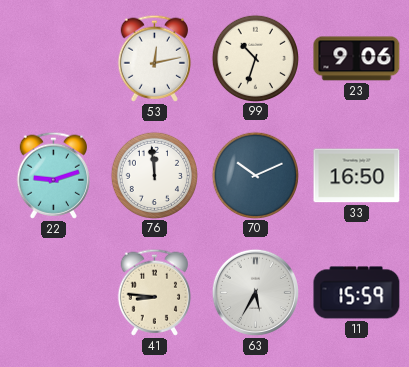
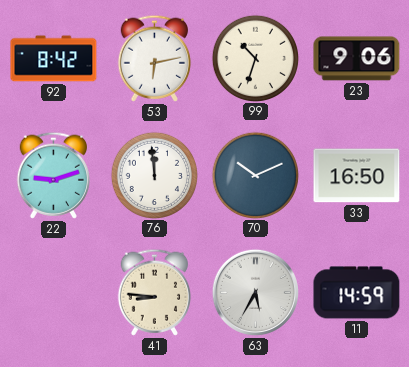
92: none -> 8:42 (54, 59)
53: 12:13 -> 6:13 (154, 58)
11: 15:59 -> 14:59 (357, 293)
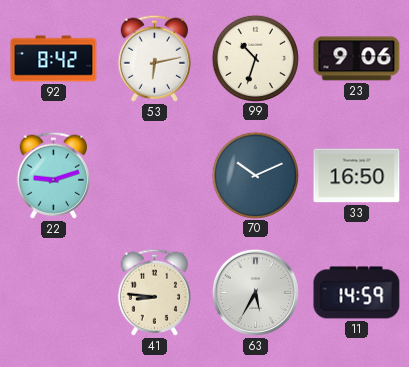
76: 11:59 -> none (154, 175)
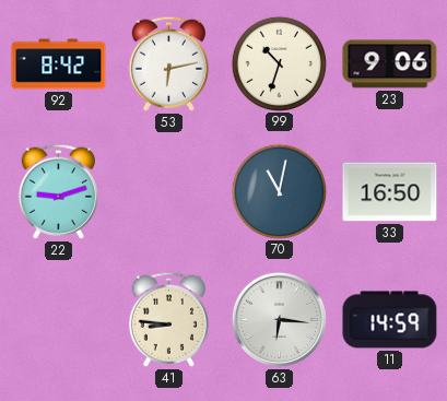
70: 10:11 -> 11:02 (279, 191)
63: 5:35 -> 6:16 (279, 319)
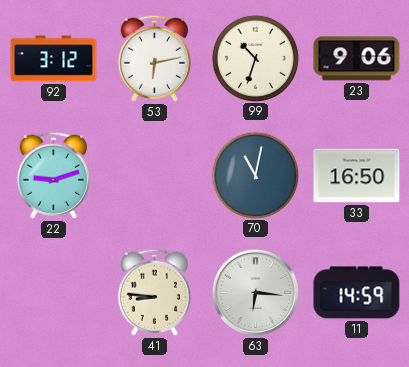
92: 8:42 -> 3:12 (54, 59)
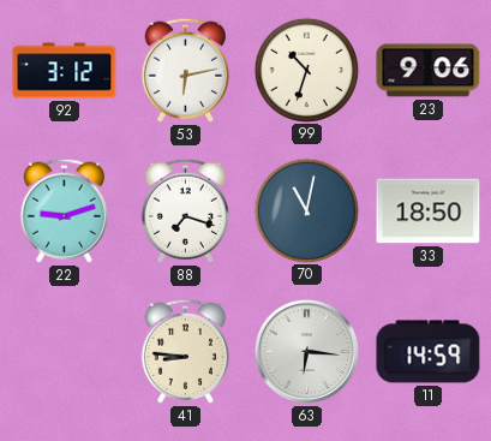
88: none -> 7:18 (185, 210)
33: 16:50 -> 18:50 (429, 211)
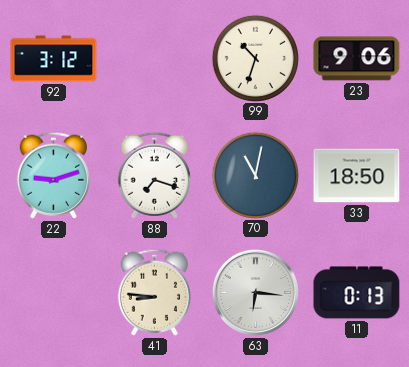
53: 6:13 -> none (185, 70)
11: 14:59 -> 0:13 (357, 293)
